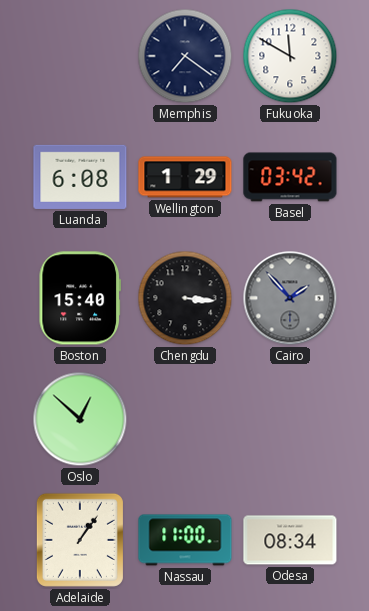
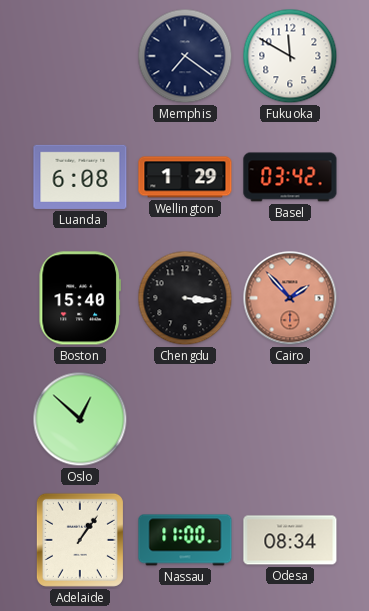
Cairo dial: grey -> salmon (290, 298)
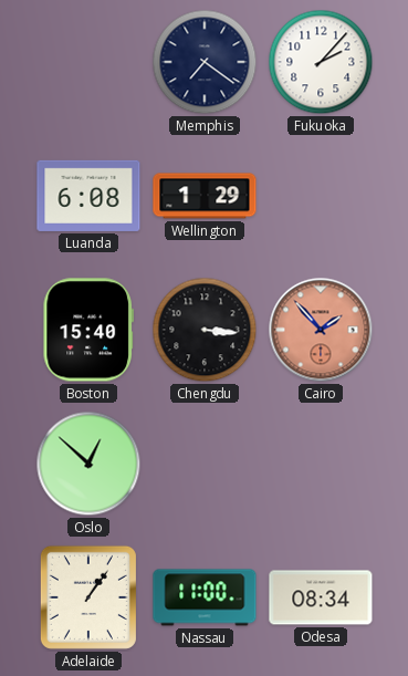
Fukuoka: 11:50 -> 2:07 (321, 62)
Basel: 03:42 -> none (290, 177)
